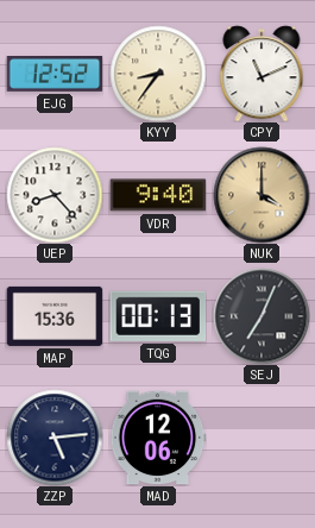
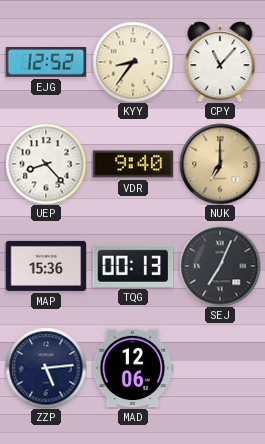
CPY: 11:11 -> 11:07 (220, 62)
NUK: 4:00 -> 7:00 (220, 164)
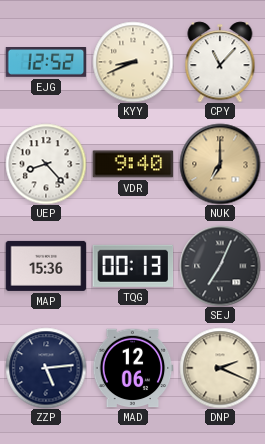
KYY: 8:36 -> 8:41 (133, 62)
DNP: none -> 2:19 (220, 368)
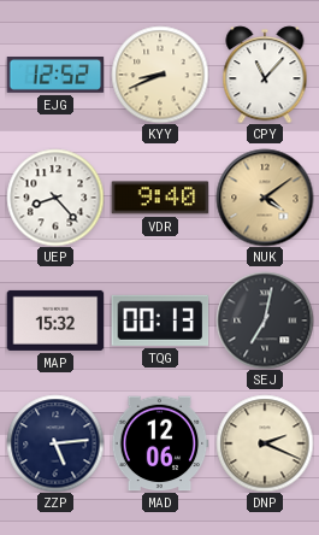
NUK: 7:00 -> 4:09 (265, 198)
MAP: 15:36 -> 15:32 (55, 321)
SEJ: 7:04 -> 7:02 (265, 321)
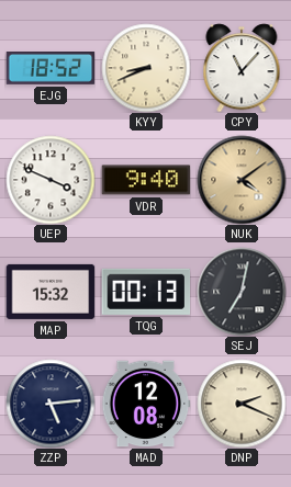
EJG: 12:52 -> 18:52 (51, 69)
UEP: 8:23 -> 3:49 (51, 180)
MAD: 12:06 -> 12:08 (146, 404)
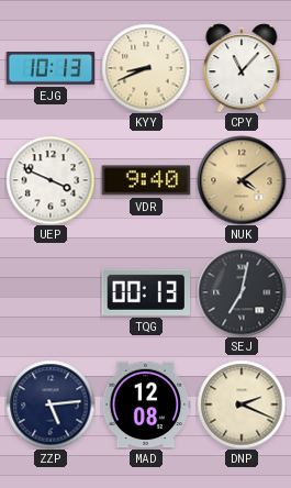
EJG: 18:52 -> 10:13 (51, 69)
MAP: 15:32 -> none (51, 292)
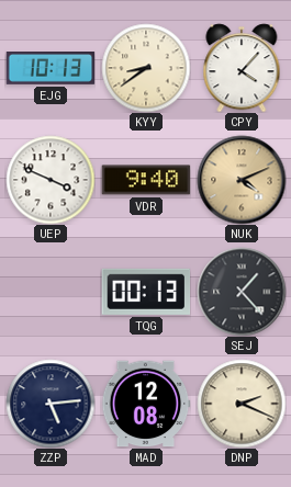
KYY: 8:41 -> 8:39 (146, 68)
CPY: 11:07 -> 4:07 (242, 68)
NUK: 4:09 -> 4:11 (242, 180)
SEJ: 7:02 -> 1:23 (242, 292)
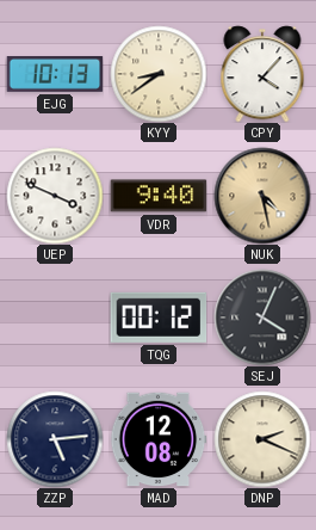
NUK: 4:11 -> 4:28 (262, 196)
TQG: 00:13 -> 00:12 (159, 318)
SEJ: 1:23 -> 4:04 (262, 318)
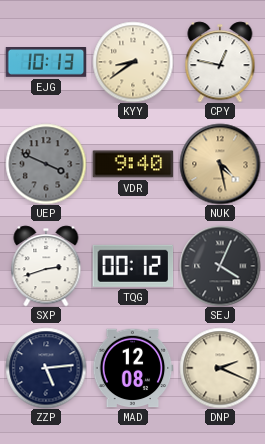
CPY: 4:07 -> 12:47 (220, 62)
UEP dial: white -> grey (46, 164)
SXP: none -> 2:42 (46, 266)
